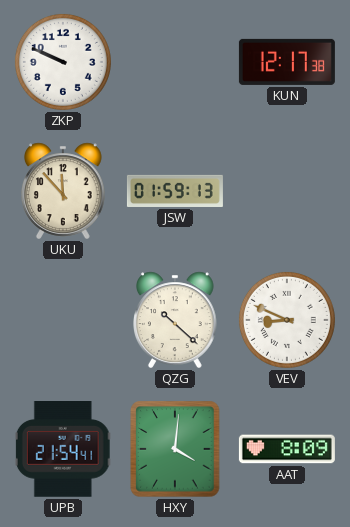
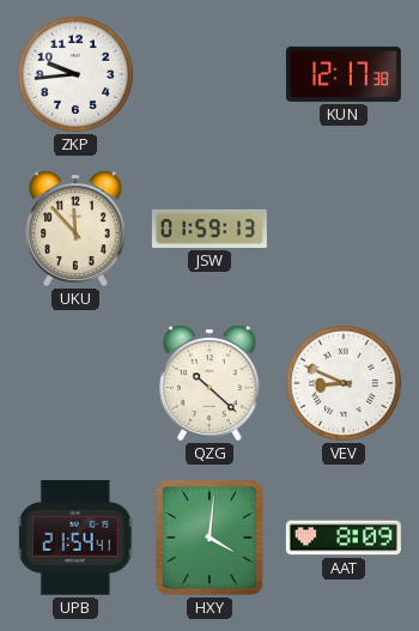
ZKP: 9:49 -> 9:44 (75, 74)
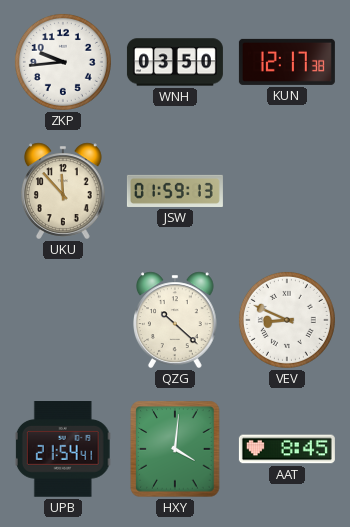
WNH: none -> 03:50 (175, 62)
AAT: 8:09 -> 8:45 (287, 449)
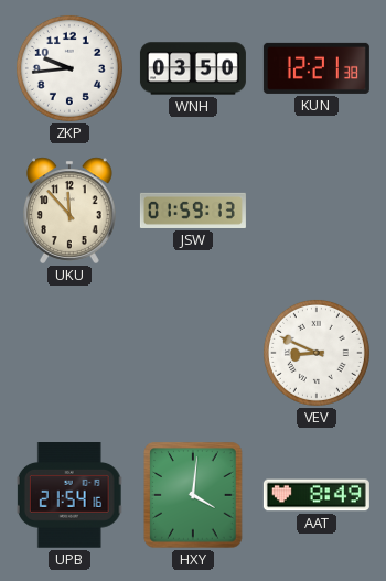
KUN: 12:17 -> 12:21 (317, 68)
QZG: 10:22 -> none (176, 320)
UPB: 21:54:41 -> 21:54:16 (69, 495)
AAT: 8:45 -> 8:49 (317, 495)
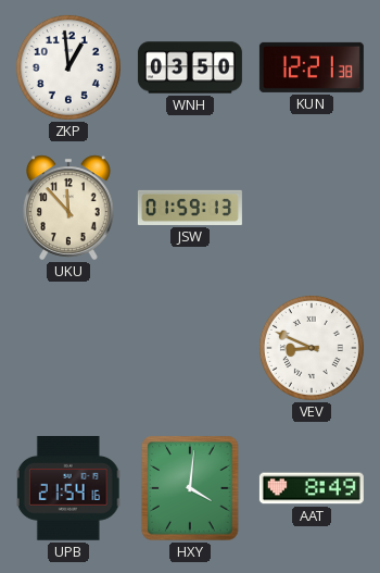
ZKP: 9:44 -> 12:59 (68, 67)
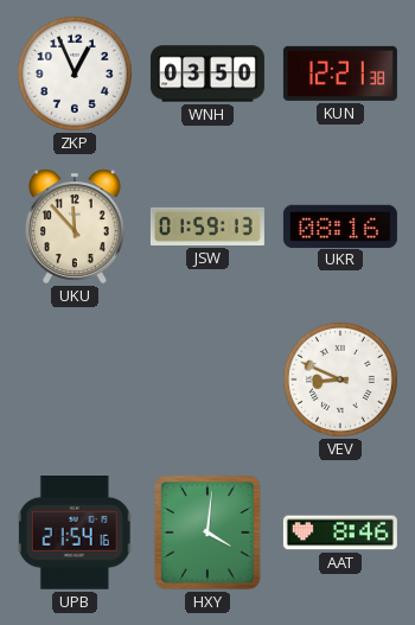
ZKP: 12:59 -> 12:56 (75, 74)
UKR: none -> 08:16 (340, 225)
AAT: 8:49 -> 8:46 (340, 532)
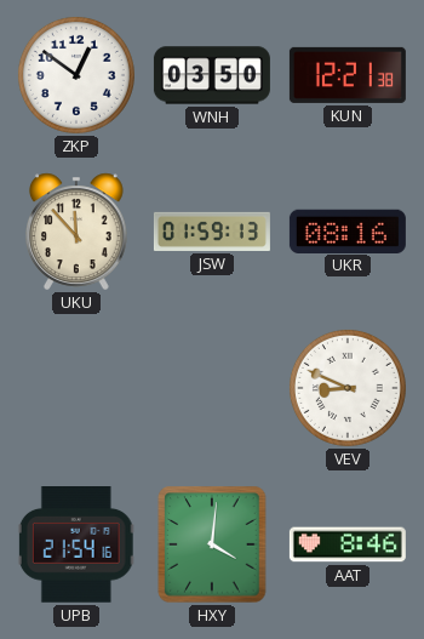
ZKP: 12:56 -> 12:51 (76, 75)
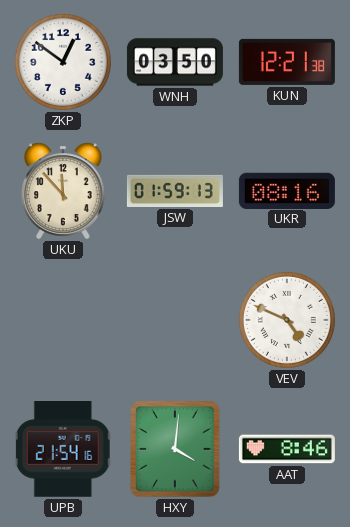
VEV: 8:49 -> 4:49 (287, 320)
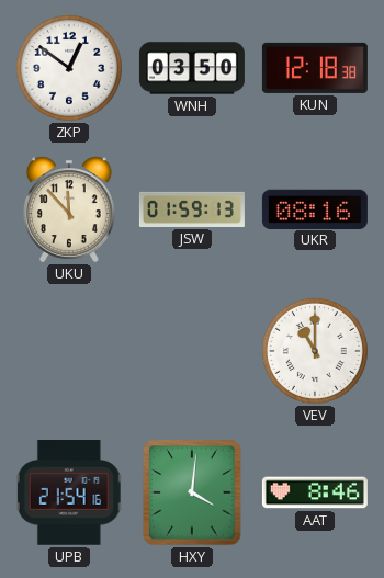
KUN: 12:21 -> 12:18 (315, 68)
VEV: 4:49 -> 11:00 (315, 351)
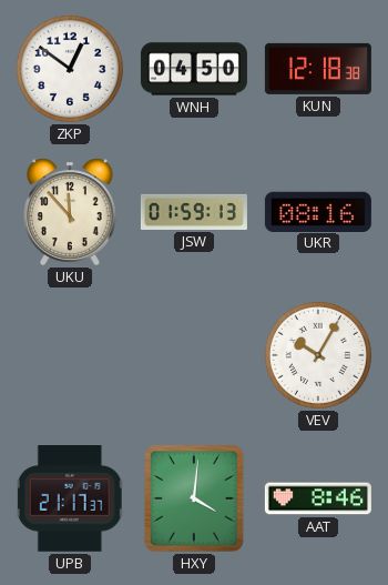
WNH: 03:50 -> 04:50 (194, 69)
VEV: 11:00 -> 10:05 (318, 355)
UPB: 21:54 -> 21:17 (70, 498)
